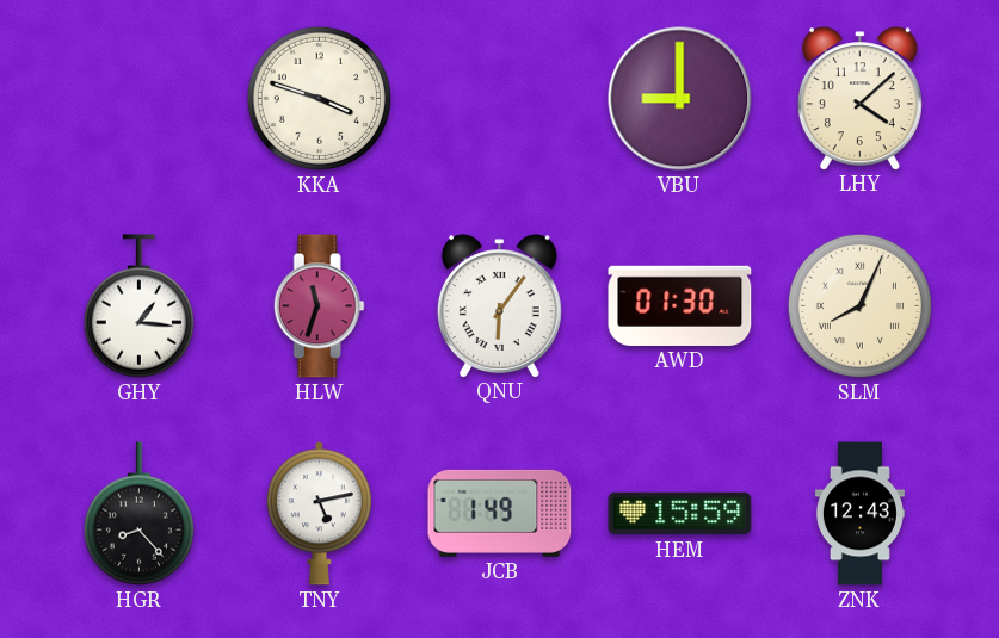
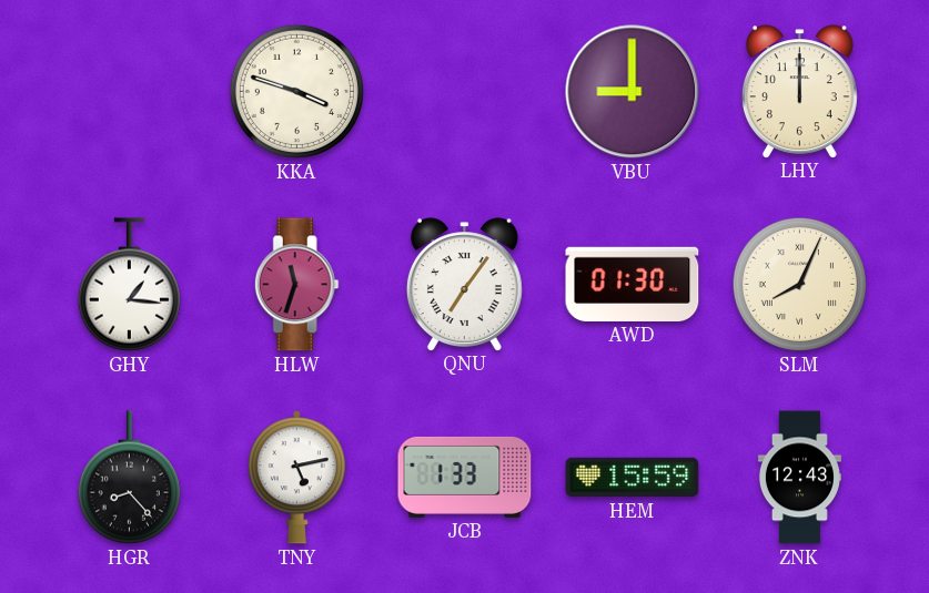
LHY: 4:08 -> 12:00 (799, 91)
QNU: 6:06 -> 7:06 (464, 284)
JCB: 1:49 -> 1:33 (465, 477)
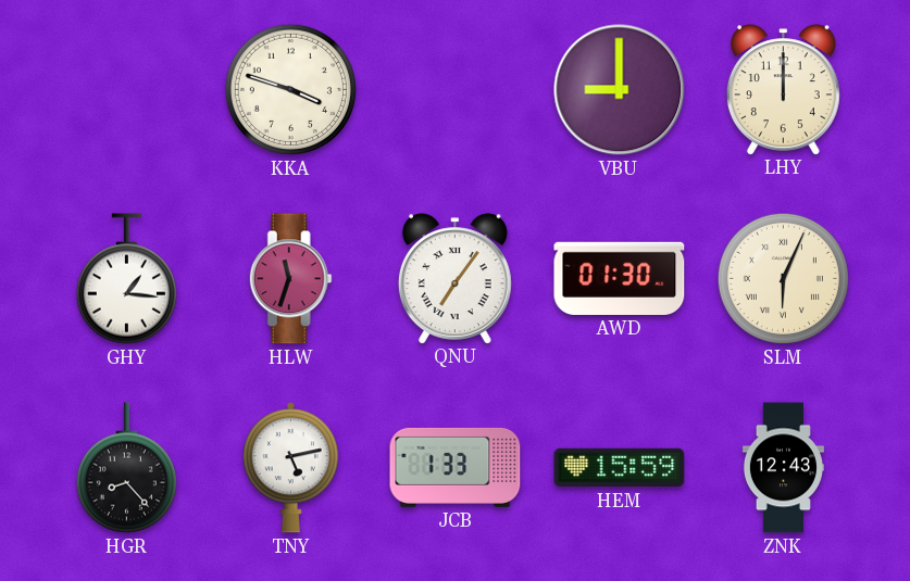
SLM: 8:04 -> 6:04 (783, 278)
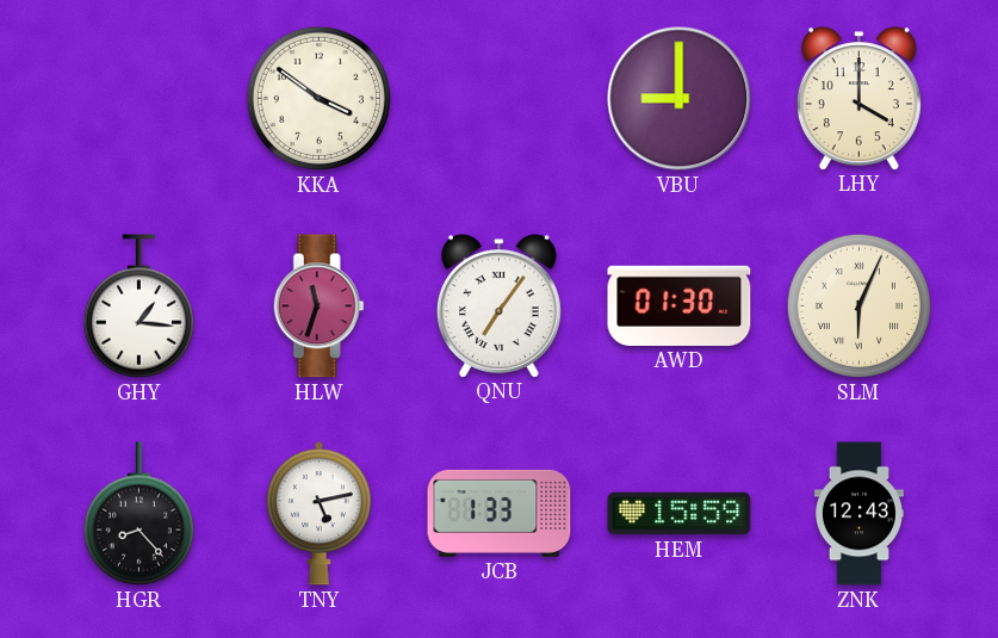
KKA: 3:48 -> 3:51 (318, 98)
LHY: 12:00 -> 4:00 (858, 98)
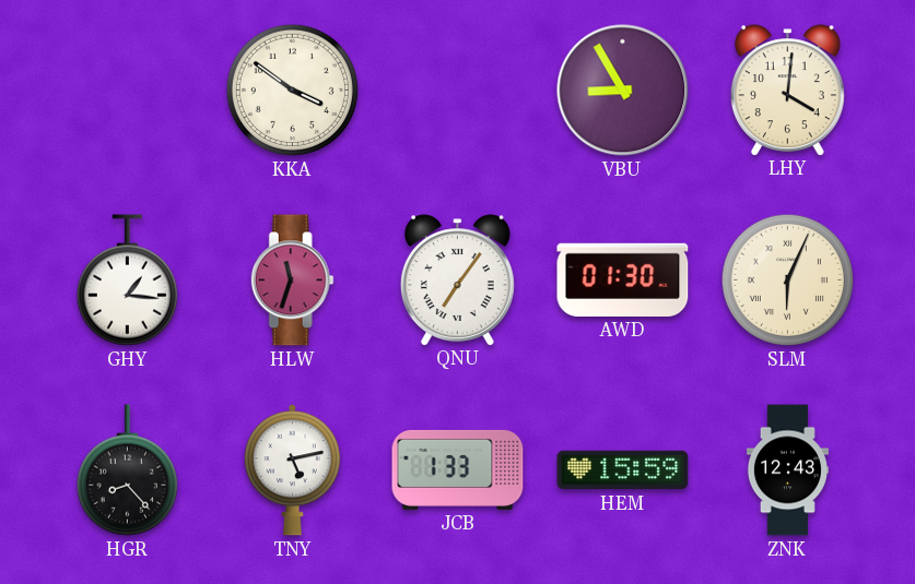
VBU: 9:00 -> 8:55 (623, 91)
LHY: 4:00 -> 4:01 (787, 90)
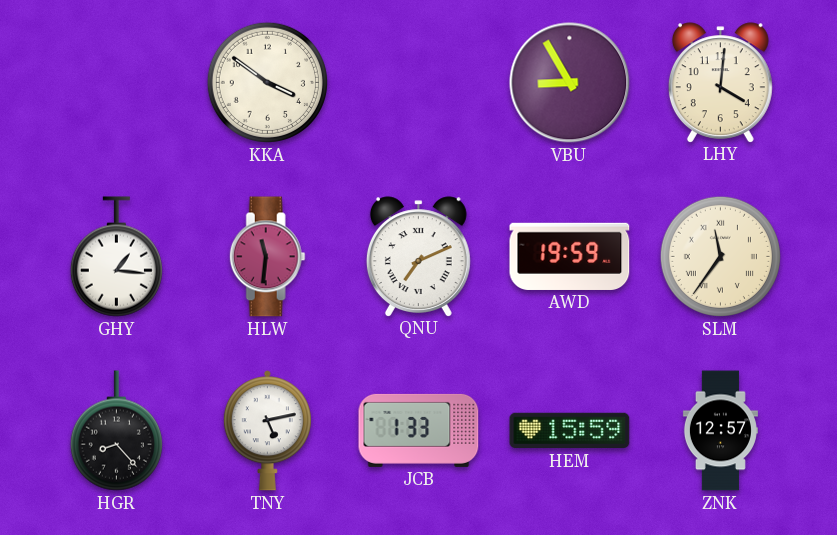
HLW: 11:33 -> 11:31 (267, 257)
QNU: 7:06 -> 7:11 (418, 256)
AWD: 01:30 -> 19:59 (570, 256)
SLM: 6:04 -> 11:36 (720, 256)
ZNK: 12:43 -> 12:57 (720, 431)
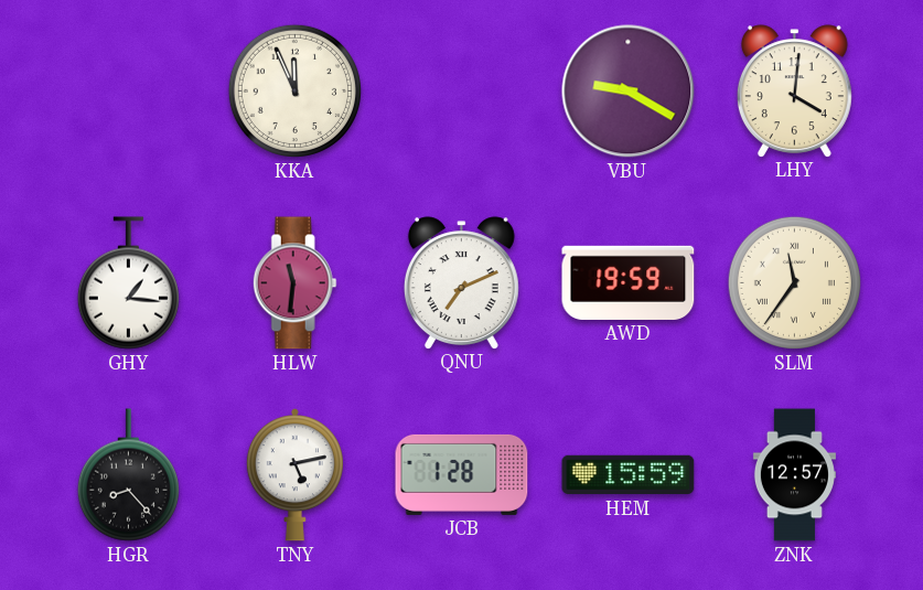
KKA: 3:51 -> 11:56 (294, 90)
VBU: 8:55 -> 9:20 (629, 92)
JCB: 1:33 -> 1:28 (462, 474)
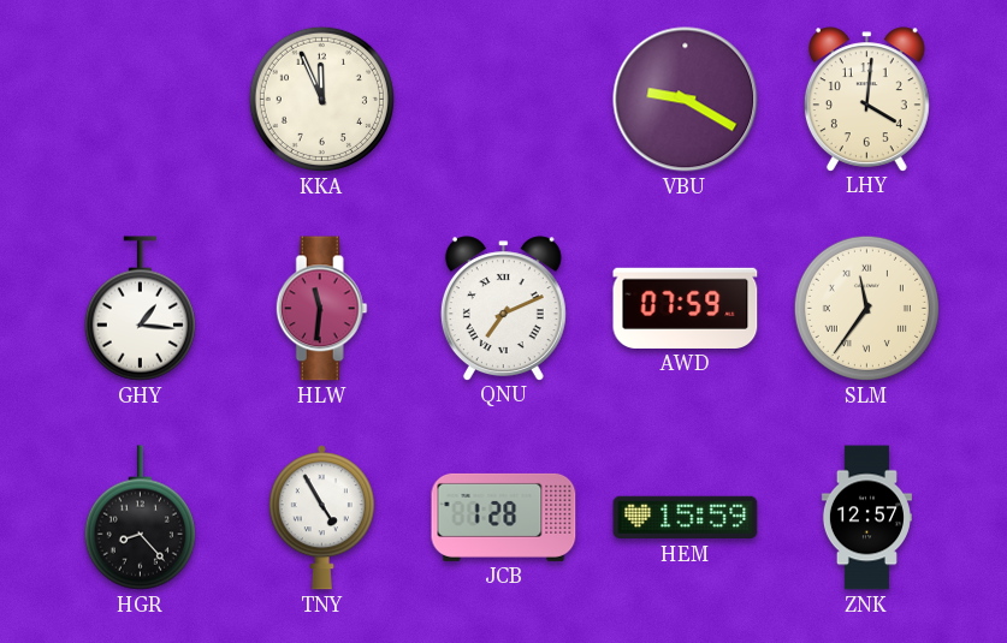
AWD: 19:59 -> 07:59 (686, 308)
TNY: 5:13 -> 4:55 (321, 518)
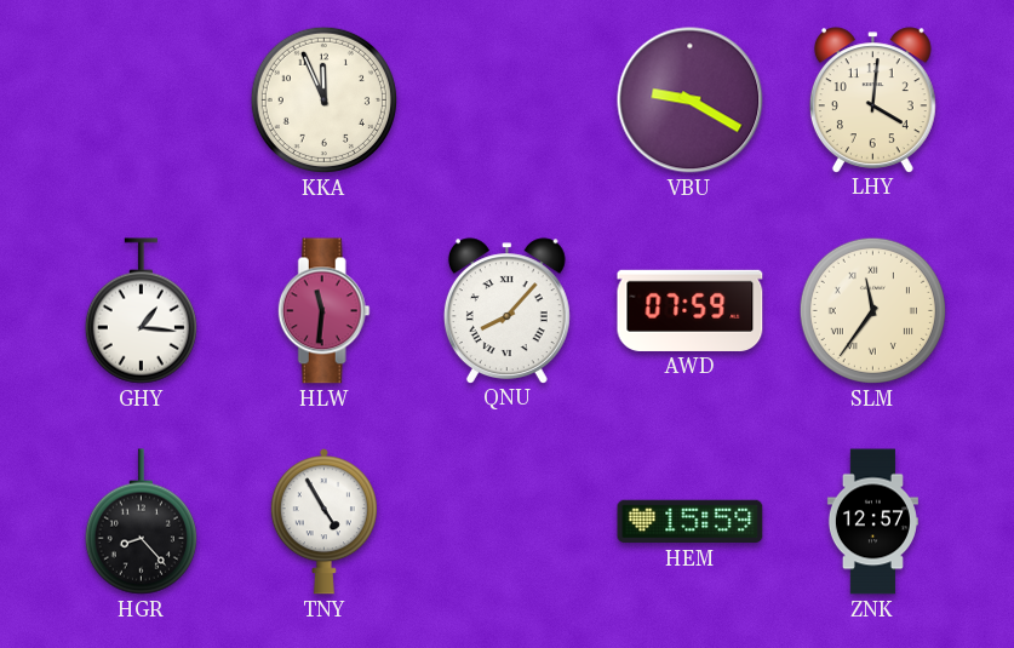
QNU: 7:11 -> 8:07 (506, 310)
JCB: 1:28 -> none (504, 517)
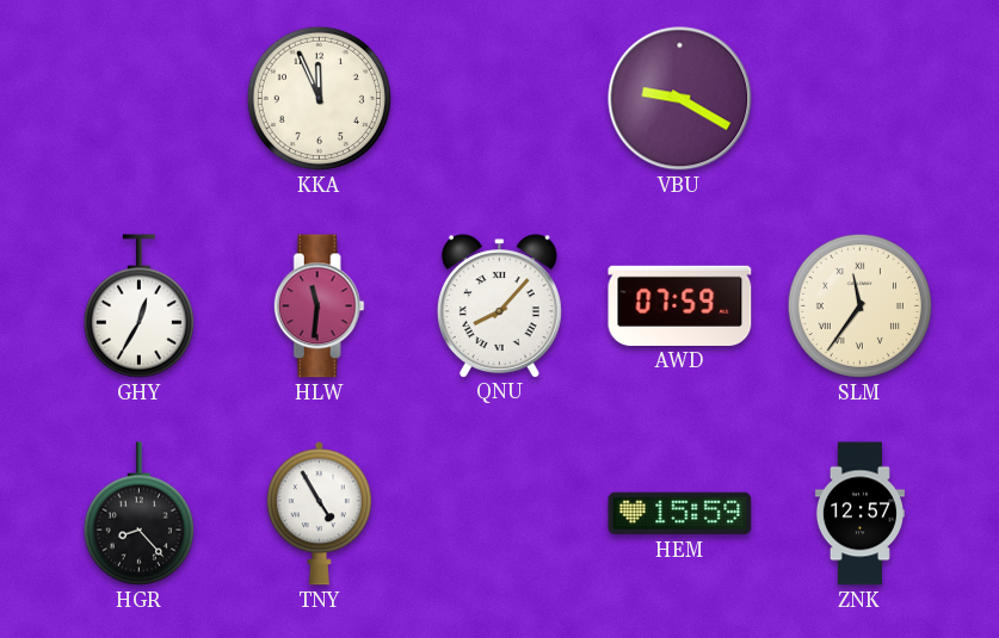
LHY: 4:01 -> none (872, 99)
GHY: 1:16 -> 12:35 (138, 306)
